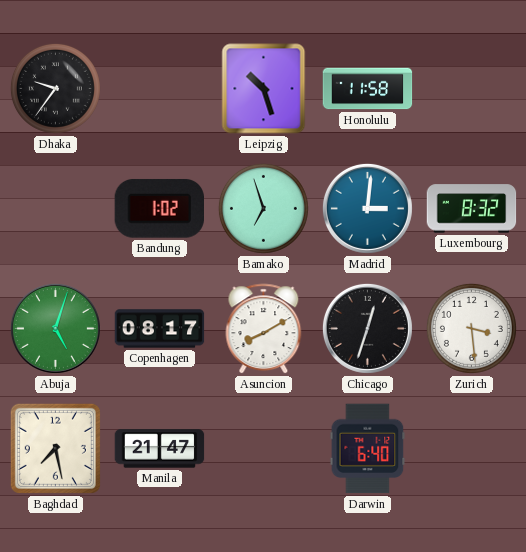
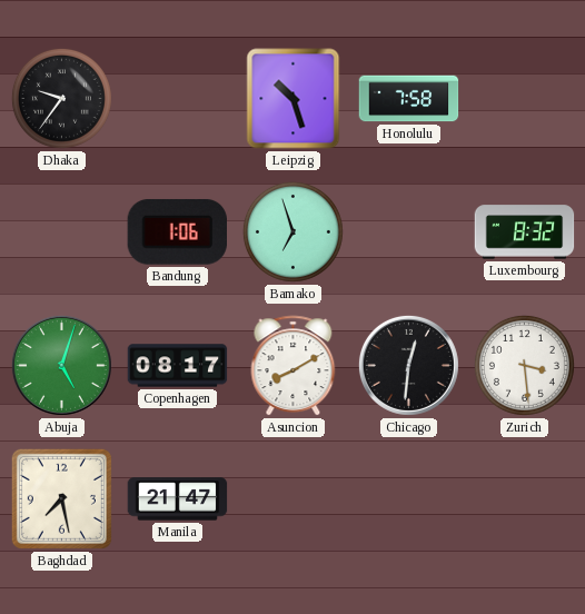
Honolulu: 11:58 -> 7:58 (409, 99)
Bandung: 1:02 -> 1:06 (177, 231)
Madrid: 3:01 -> none (367, 208)
Chicago: 12:33 -> 12:31 (408, 365)
Darwin: 6:40 -> none (368, 449)
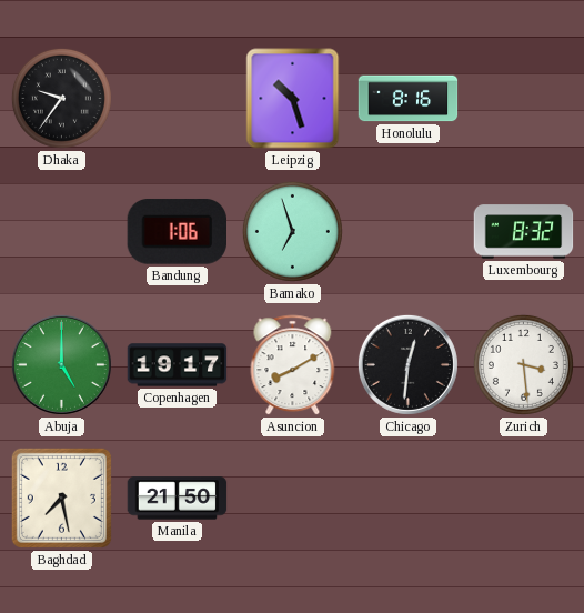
Honolulu: 7:58 -> 8:16 (409, 99)
Abuja: 5:03 -> 5:00 (61, 364)
Copenhagen: 08:17 -> 19:17 (178, 365)
Manila: 21:47 -> 21:50 (178, 499)
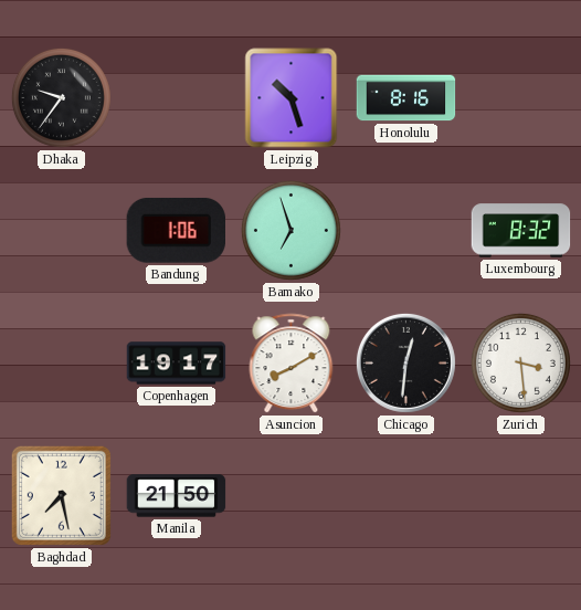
Abuja: 5:00 -> none (61, 364)
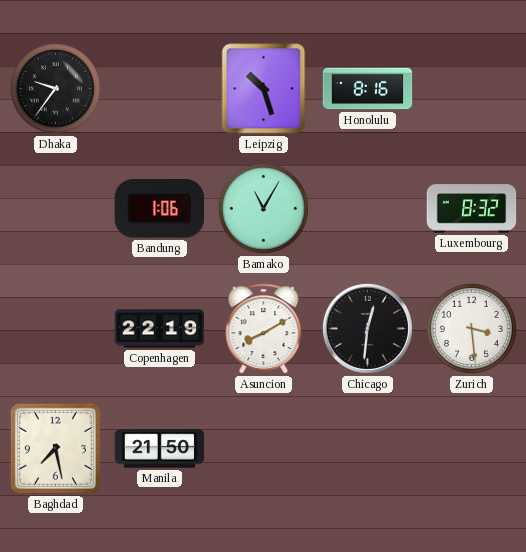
Bamako: 6:57 -> 11:05 (263, 208)
Copenhagen: 19:17 -> 22:19 (160, 329)
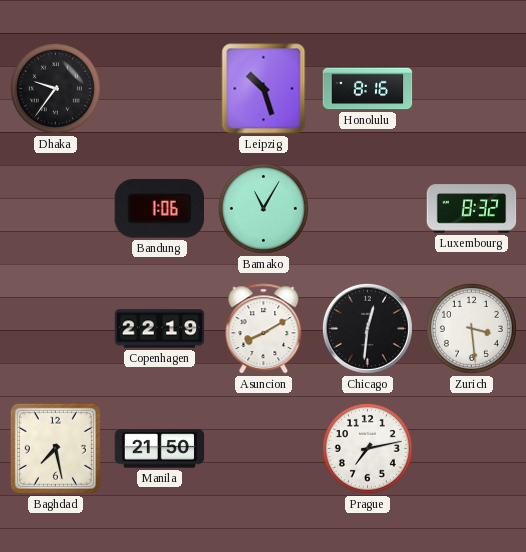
Prague: none -> 7:13 (367, 448)
